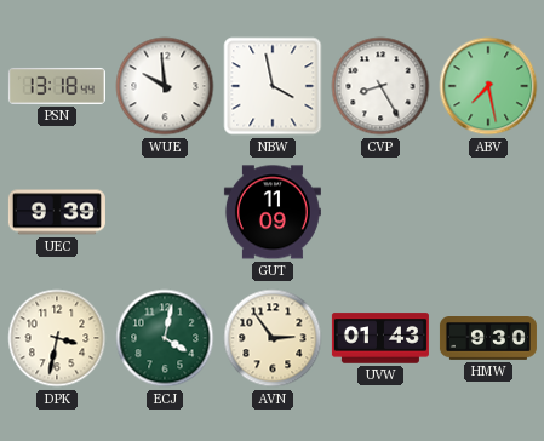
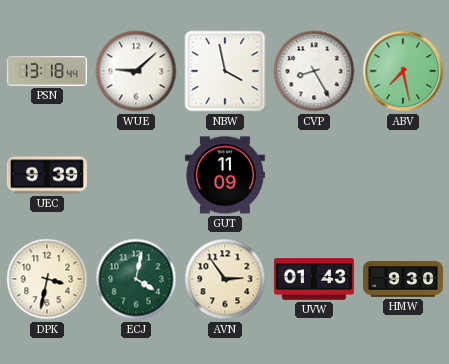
WUE: 9:59 -> 9:08 (136, 71)
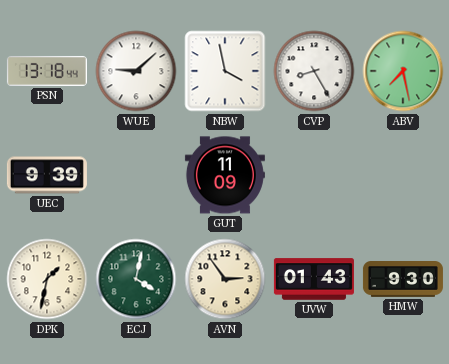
DPK: 3:32 -> 1:32 (47, 279)
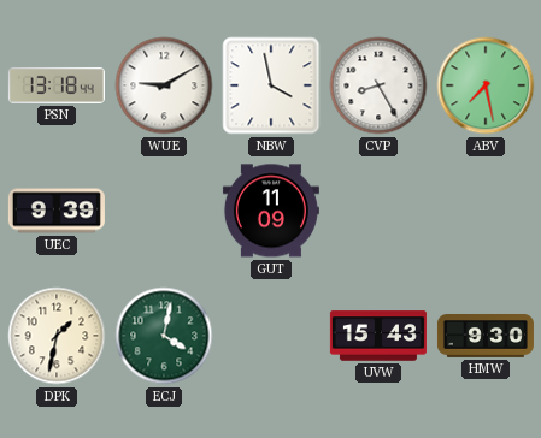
WUE: 9:08 -> 9:10 (164, 85)
AVN: 2:54 -> none (225, 279)
UVW: 01:43 -> 15:43 (378, 336)
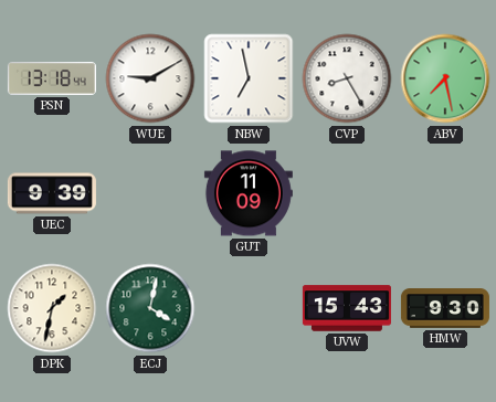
NBW: 3:58 -> 6:58 (249, 78)
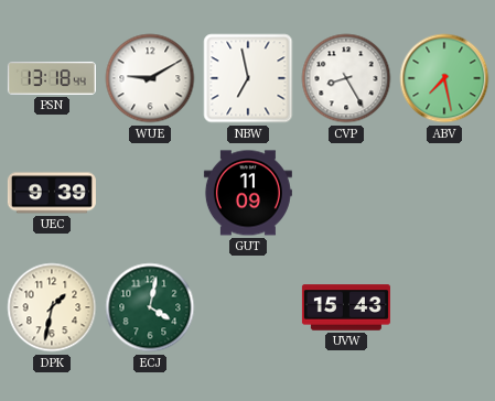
HMW: 9:30 -> none (445, 309)
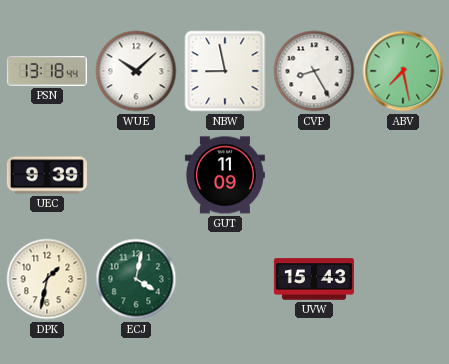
WUE: 9:10 -> 10:08 (136, 71)
NBW: 6:58 -> 8:58 (225, 71)
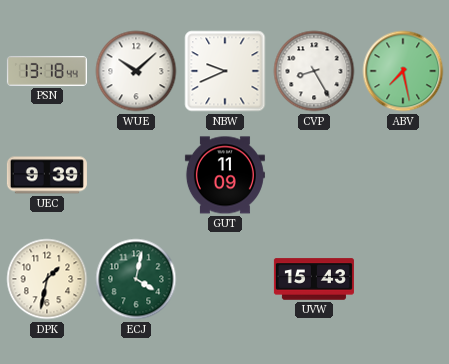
NBW: 8:58 -> 9:41 (225, 71)
